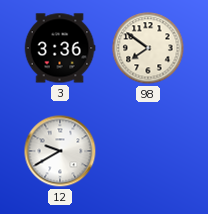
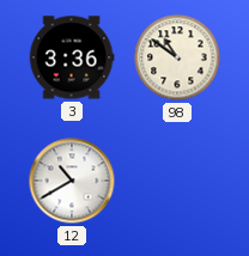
98: 7:51 -> 10:51 (177, 57)
12: 9:40 -> 10:40 (72, 181)
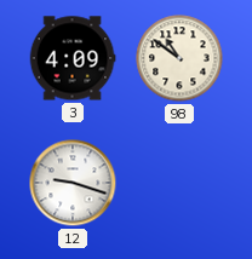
3: 3:36 -> 4:09 (73, 58)
12: 10:40 -> 9:18 (73, 183)
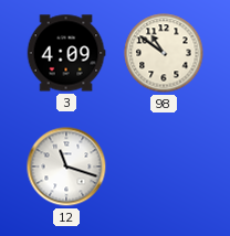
12: 9:18 -> 11:18 (66, 167)
